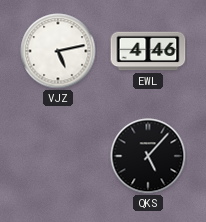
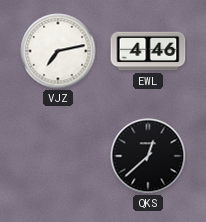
VJZ: 5:13 -> 7:13 (58, 51)
QKS: 5:07 -> 12:38 (148, 156)
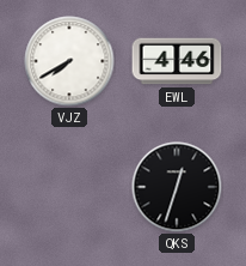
VJZ: 7:13 -> 7:40 (69, 61)
QKS: 12:38 -> 12:33 (177, 187)
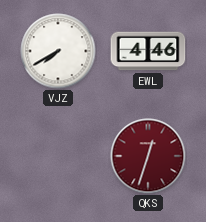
QKS dial: black -> burgundy (148, 156)
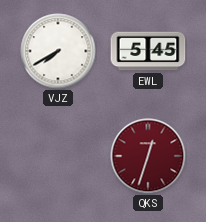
EWL: 4:46 -> 5:45 (148, 51)
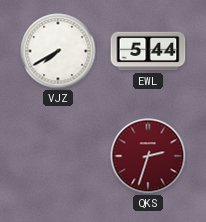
EWL: 5:45 -> 5:44 (148, 51)
QKS: 12:33 -> 2:33 (148, 156)
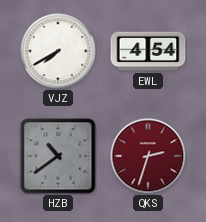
EWL: 5:44 -> 4:54 (148, 51)
HZB: none -> 10:39 (58, 156)
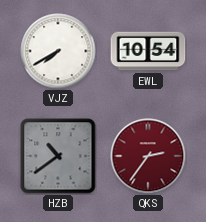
EWL: 4:54 -> 10:54 (148, 51)
QKS: 2:33 -> 2:36 (148, 156)
